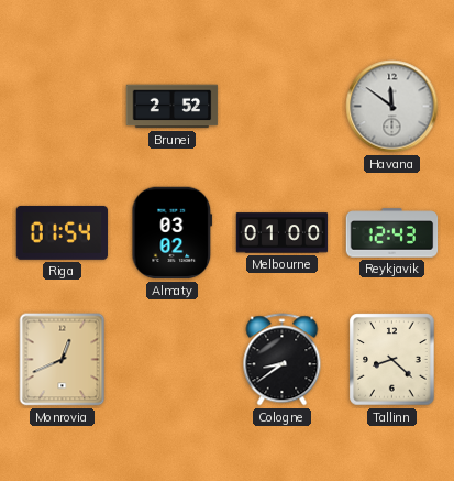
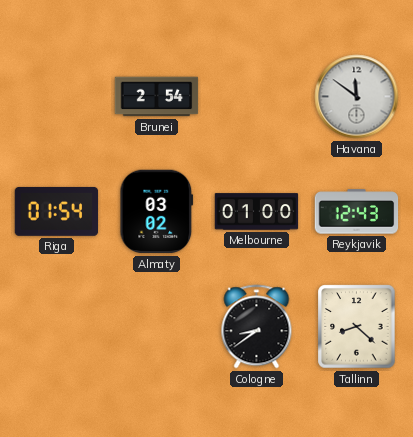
Brunei: 2:52 -> 2:54 (157, 97)
Monrovia: 12:41 -> none (63, 360)
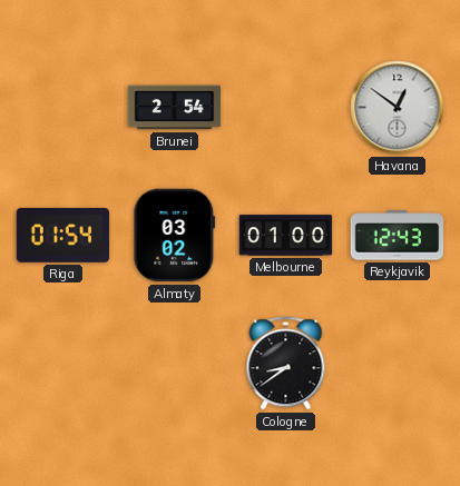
Havana: 11:51 -> 12:51 (398, 108)
Tallinn: 8:22 -> none (357, 327)
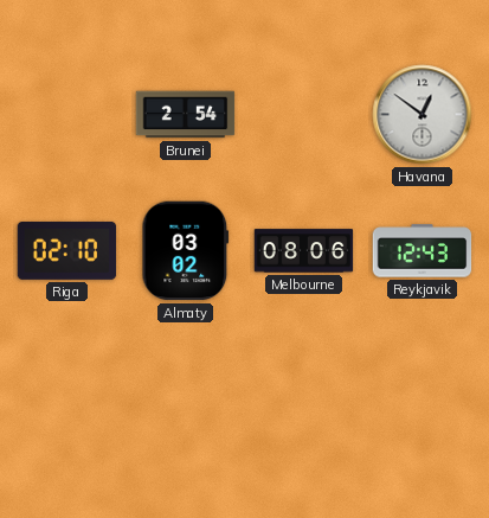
Riga: 01:54 -> 02:10 (67, 250)
Melbourne: 01:00 -> 08:06 (304, 251)
Cologne: 8:39 -> none (286, 364)
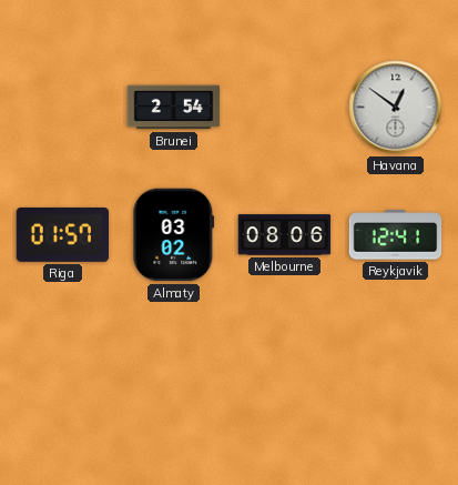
Riga: 02:10 -> 01:57 (63, 234)
Reykjavik: 12:43 -> 12:41 (396, 235)
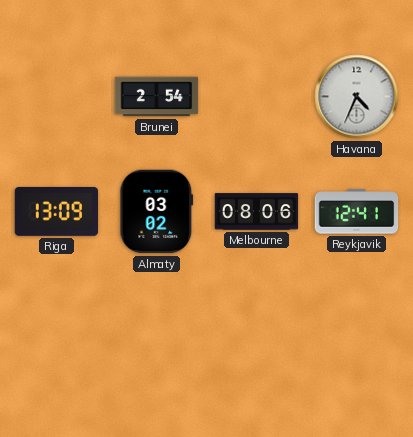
Havana: 12:51 -> 4:34 (357, 97)
Riga: 01:57 -> 13:09 (57, 211)
